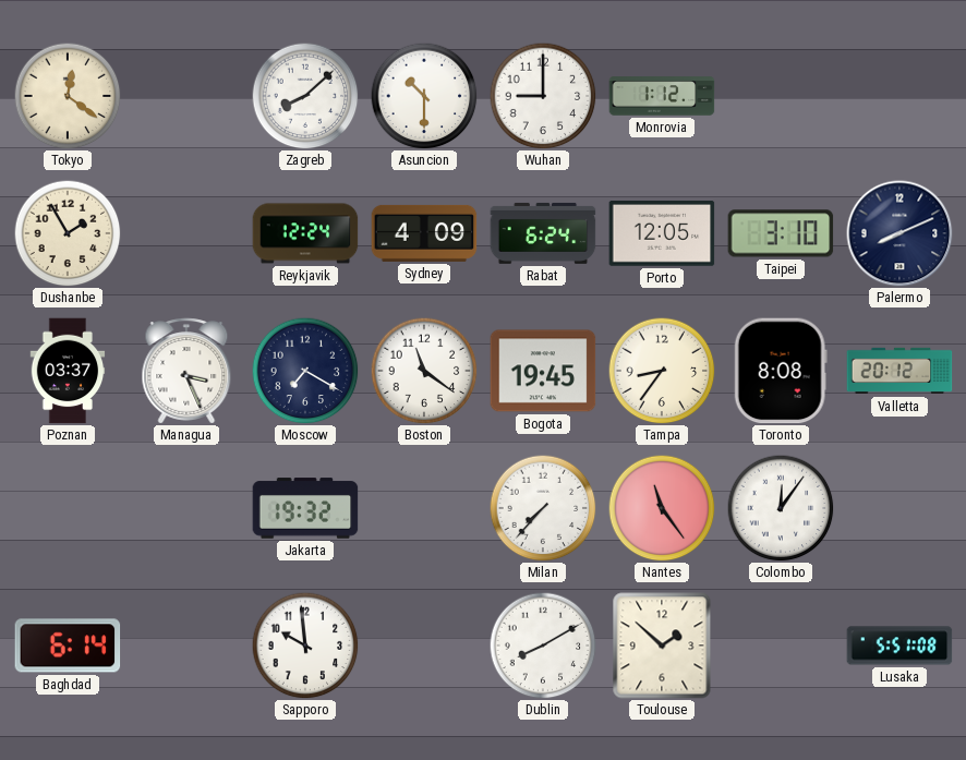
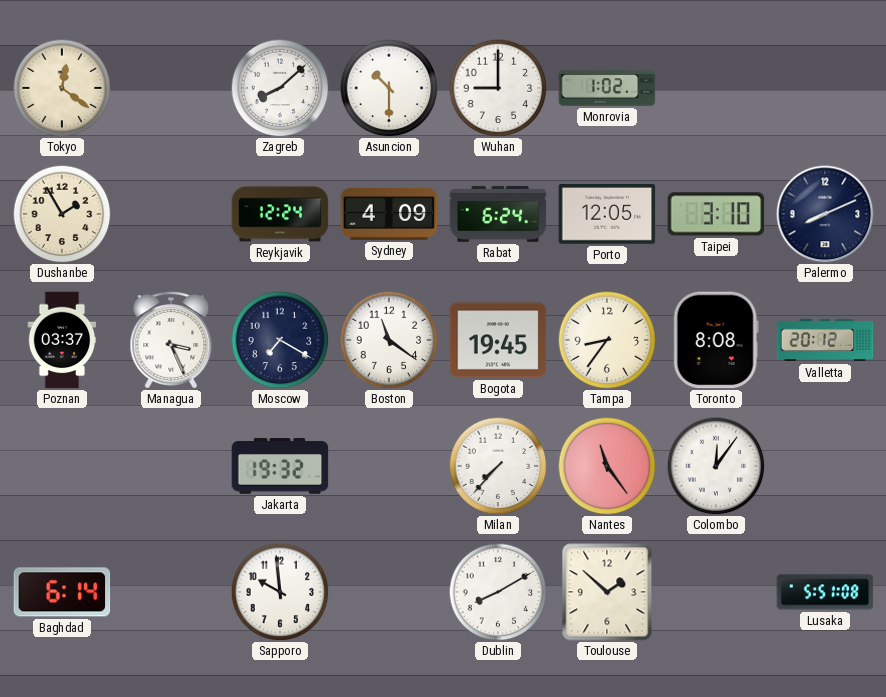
Monrovia: 1:12 -> 1:02 (607, 88)
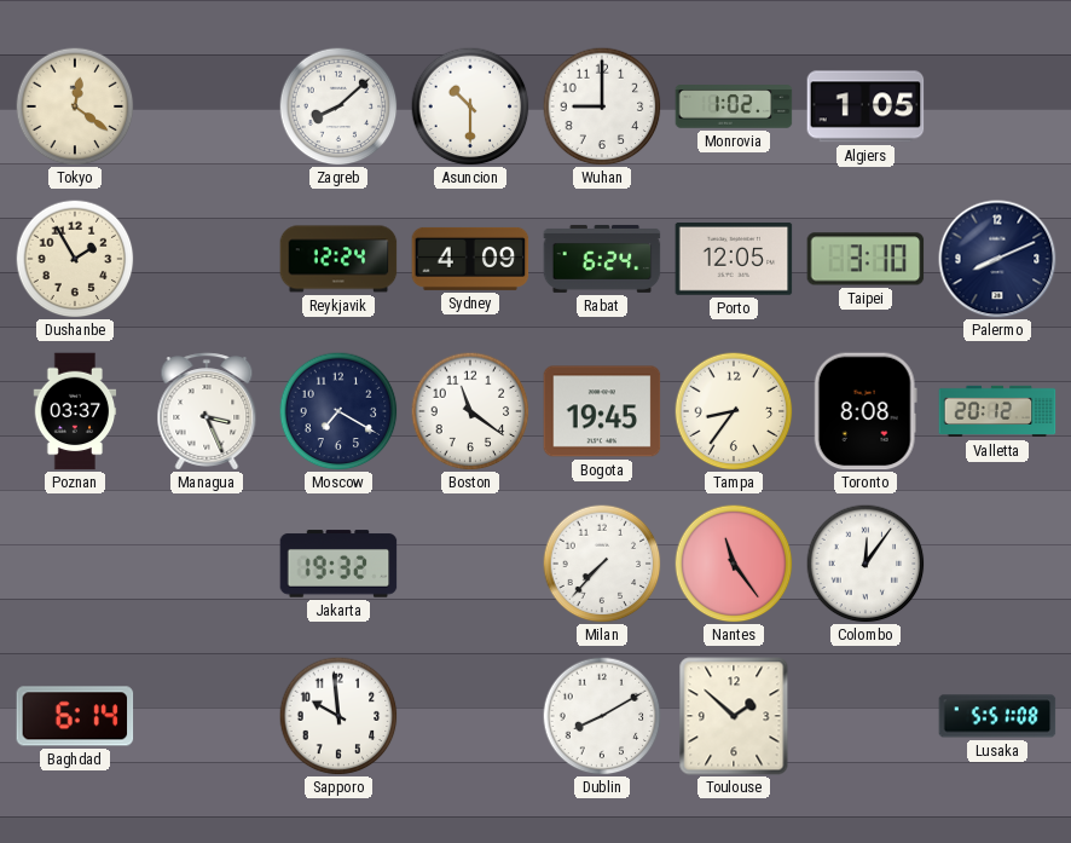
Algiers: none -> 1:05 (866, 106)
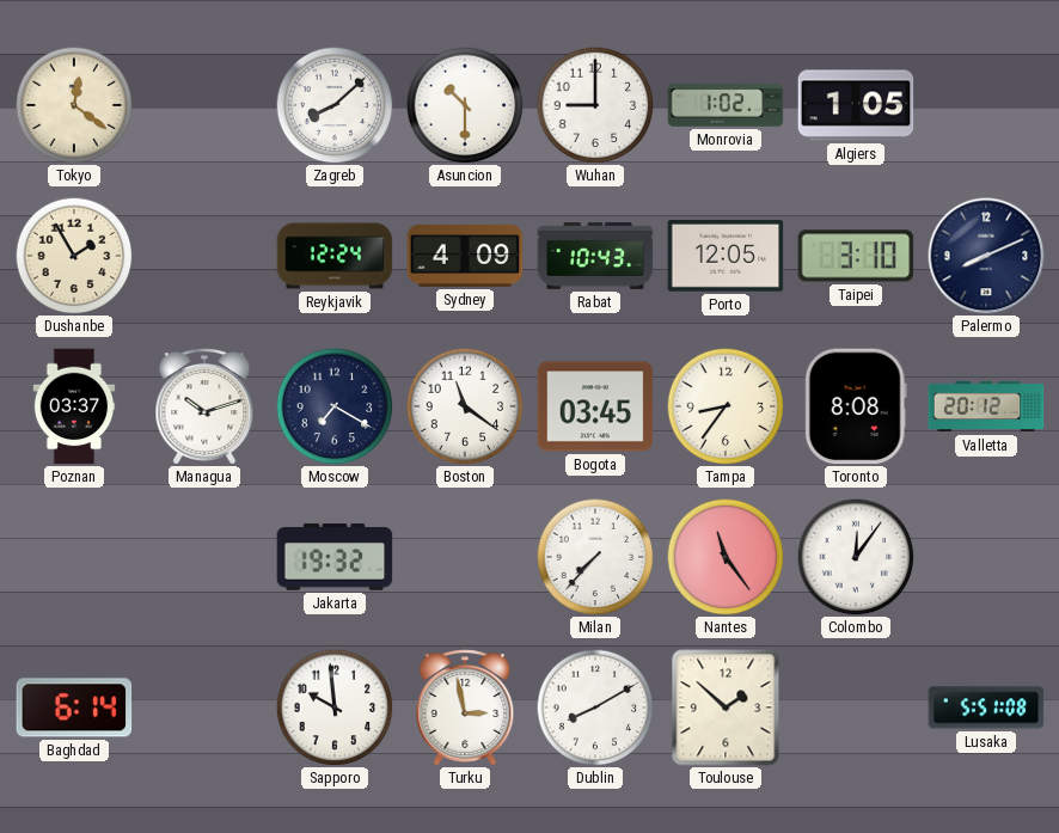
Rabat: 6:24 -> 10:43 (595, 256)
Managua: 3:26 -> 10:12 (204, 406)
Bogota: 19:45 -> 03:45 (595, 406)
Turku: none -> 2:58 (465, 708)
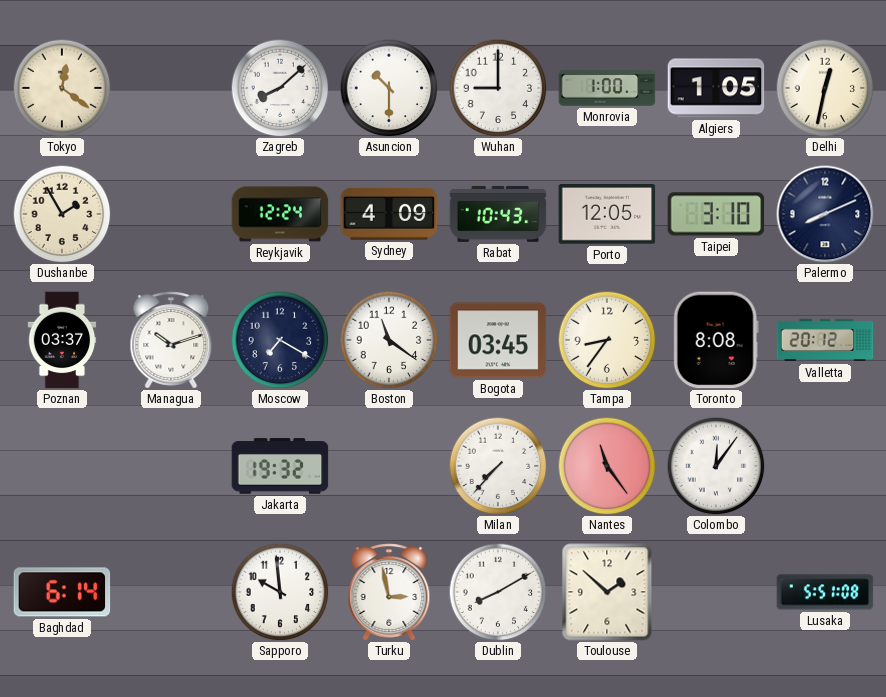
Monrovia: 1:02 -> 1:00 (607, 88)
Delhi: none -> 12:32 (825, 88)
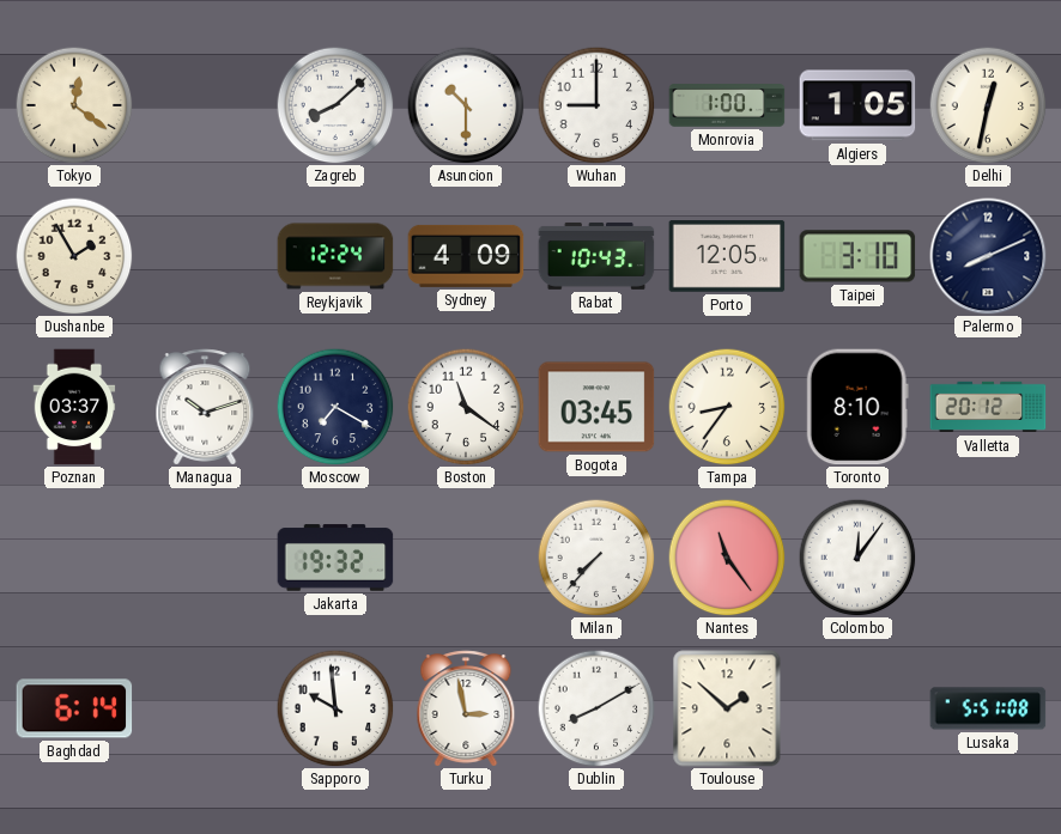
Toronto: 8:08 -> 8:10 (857, 407)
